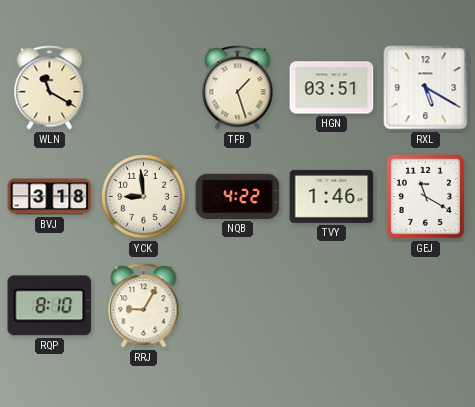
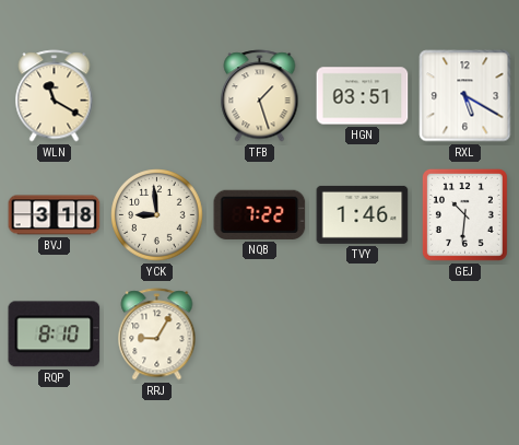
NQB: 4:22 -> 7:22 (260, 214)
GEJ: 11:20 -> 10:31 (464, 214)
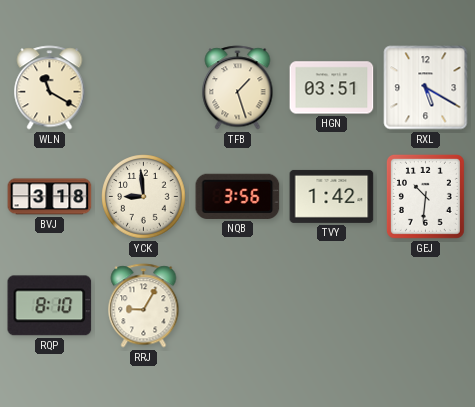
NQB: 7:22 -> 3:56 (238, 196)
TVY: 1:46 -> 1:42 (332, 196)
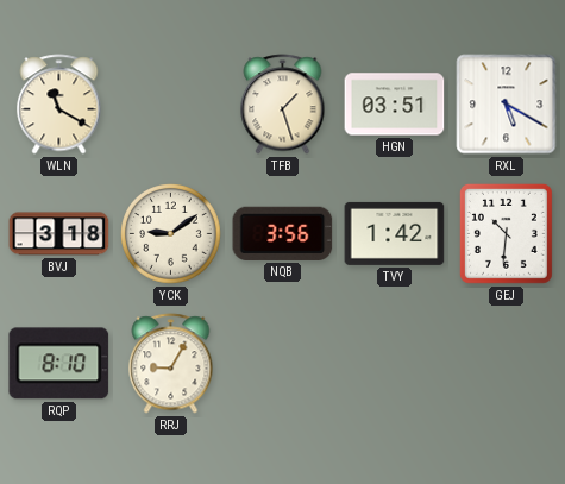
YCK: 8:59 -> 9:09 (171, 234)
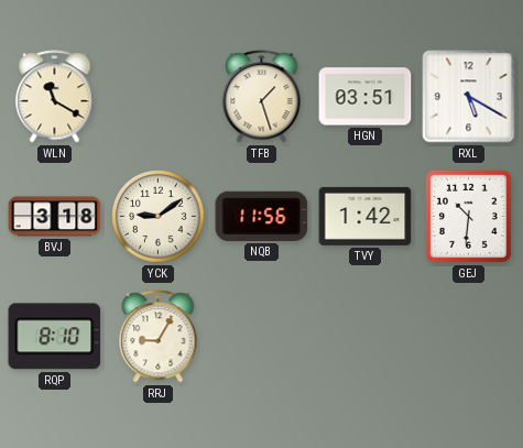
NQB: 3:56 -> 11:56 (262, 216)
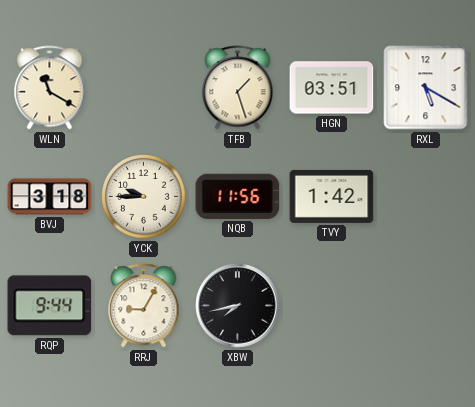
YCK: 9:09 -> 9:45 (144, 197)
GEJ: 10:31 -> none (468, 216)
RQP: 8:10 -> 9:44 (50, 306)
XBW: none -> 7:43 (238, 306)
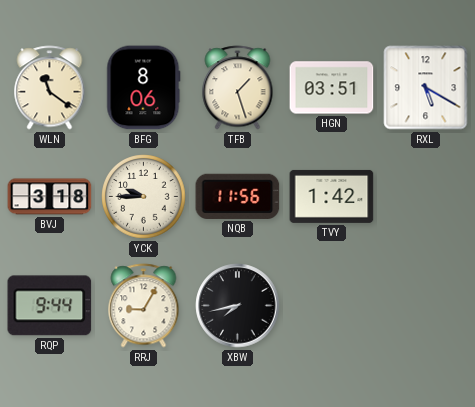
WLN: 11:20 -> 11:21 (50, 88)
BFG: none -> 8:06 (144, 88)
